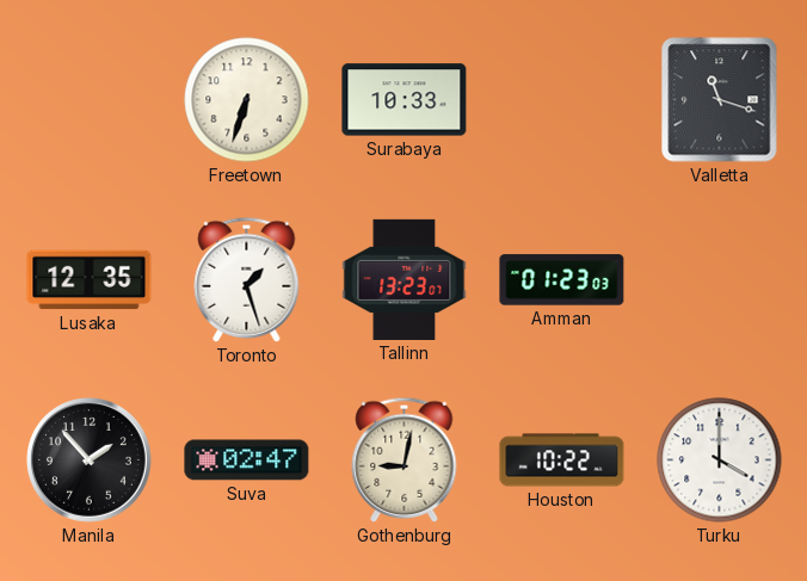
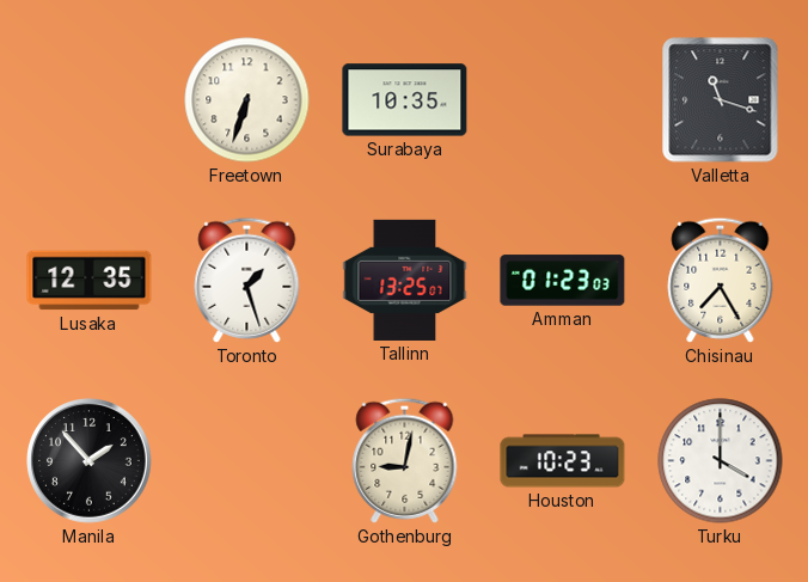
Surabaya: 10:33 -> 10:35 (405, 100)
Tallinn: 13:23 -> 13:25 (405, 280)
Chisinau: none -> 7:25 (721, 280)
Suva: 02:47 -> none (247, 461)
Houston: 10:22 -> 10:23 (563, 461)
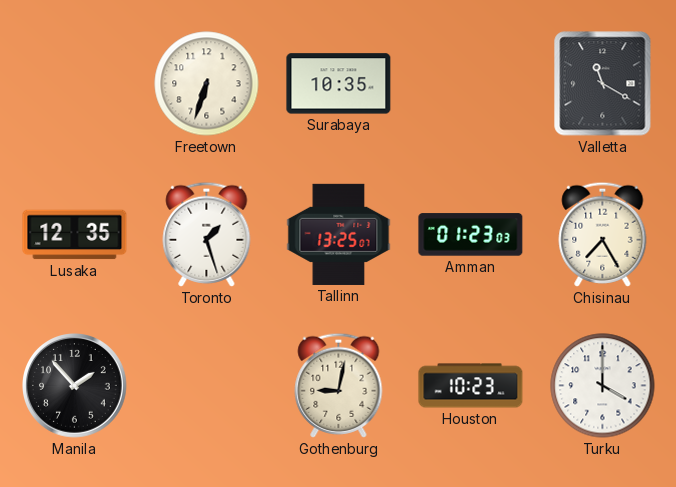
Valletta: 11:18 -> 11:20 (603, 84)
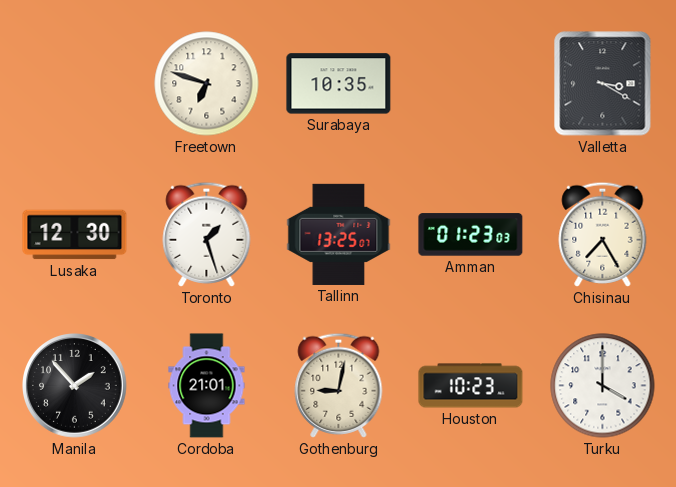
Freetown: 6:33 -> 6:48 (207, 84)
Valletta: 11:20 -> 3:20 (603, 84)
Lusaka: 12:35 -> 12:30 (75, 235)
Cordoba: none -> 21:01 (207, 386)
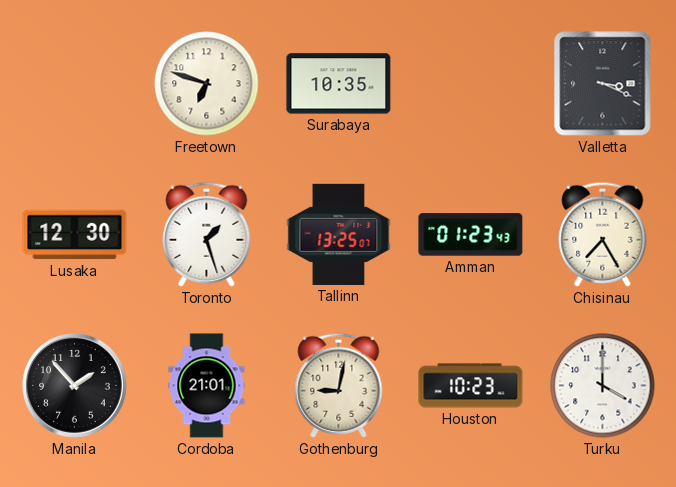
Valletta: 3:20 -> 3:19 (603, 84)
Amman: 01:23:03 -> 01:23:43 (471, 235)
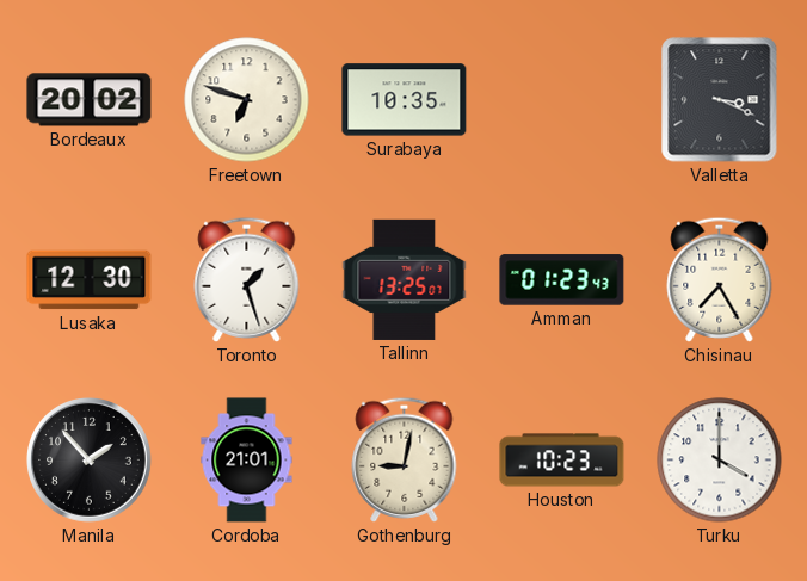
Bordeaux: none -> 20:02 (90, 100)
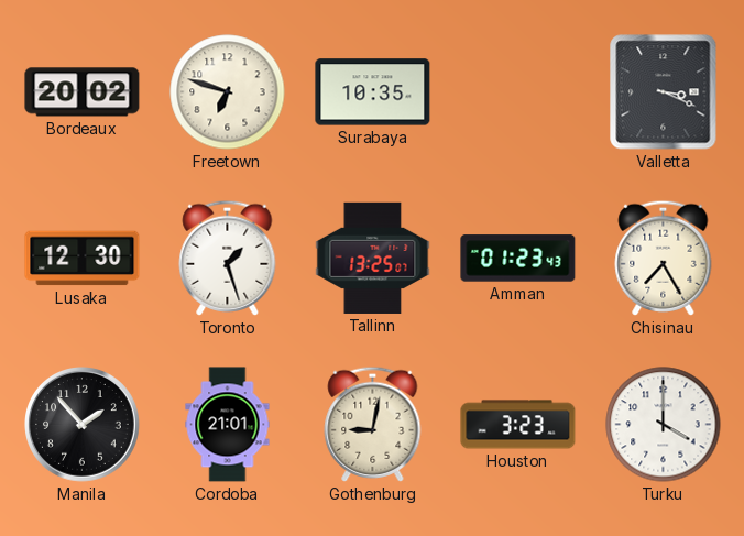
Houston: 10:23 -> 3:23 (518, 425)
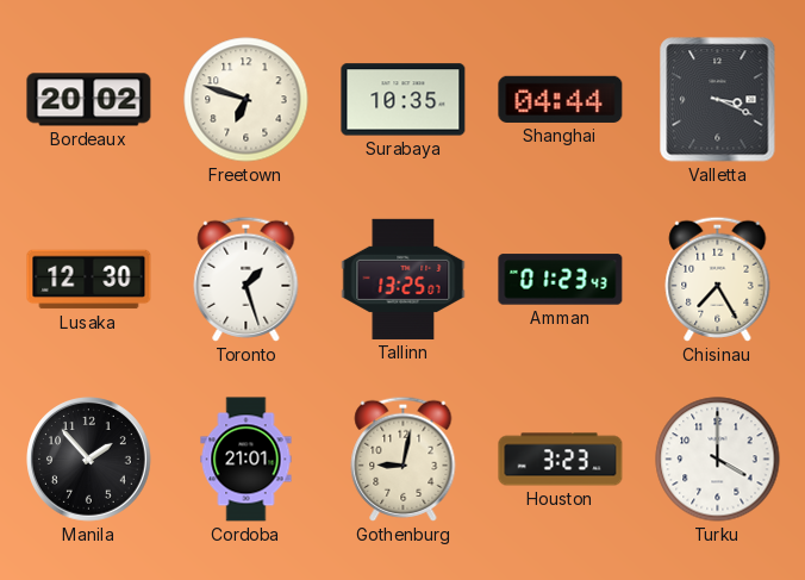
Shanghai: none -> 04:44 (561, 99)
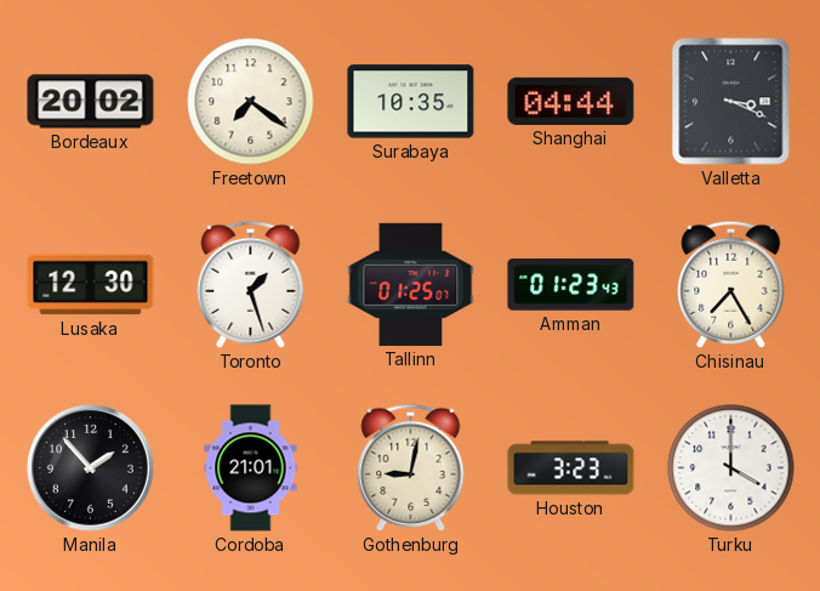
Freetown: 6:48 -> 7:21 (251, 102)
Tallinn: 13:25 -> 01:25 (411, 284)
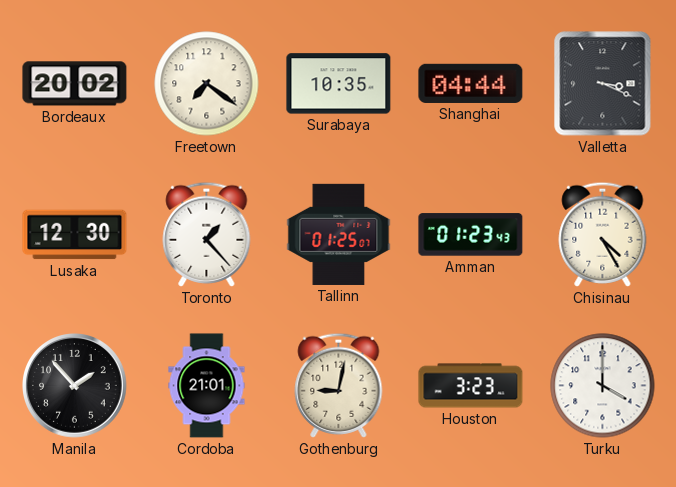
Toronto: 1:27 -> 1:23 (207, 234)
Chisinau: 7:25 -> 4:25 (603, 234)
